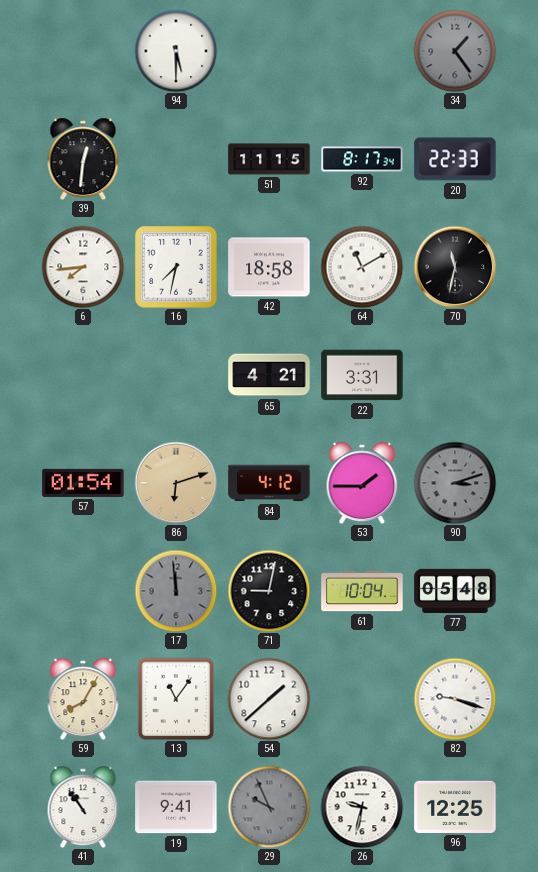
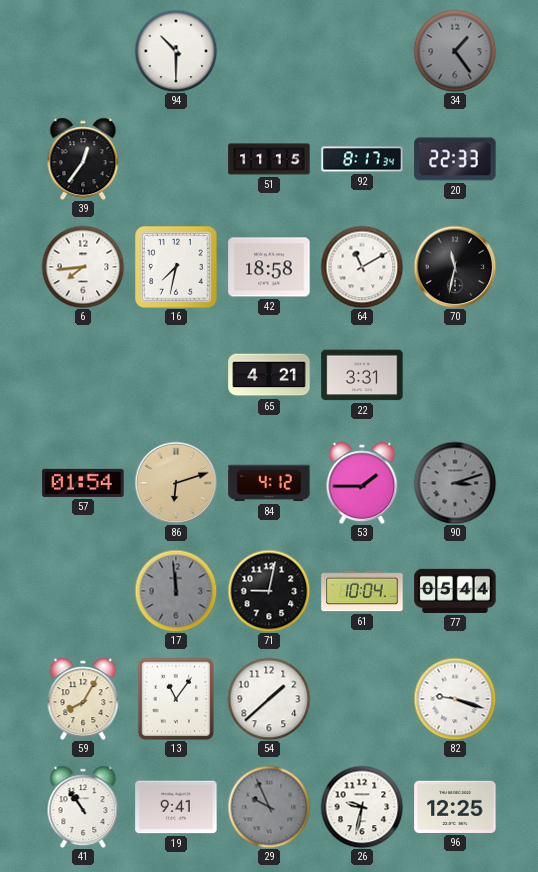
94: 5:30 -> 10:30 (176, 51)
39: 12:31 -> 12:36 (83, 159)
77: 05:48 -> 05:44 (455, 591)
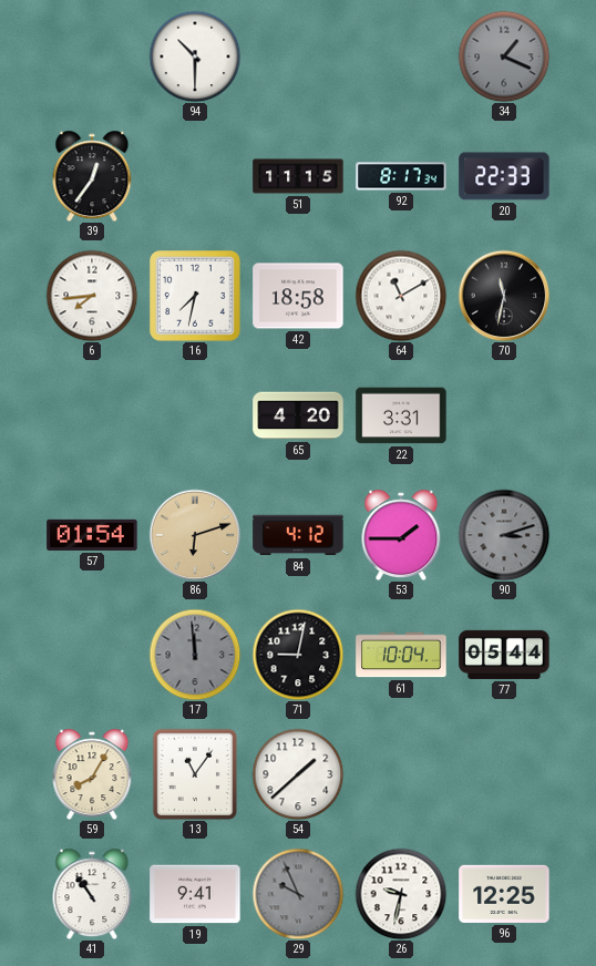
34: 1:24 -> 1:19 (504, 56)
65: 4:21 -> 4:20 (298, 415)
82: 9:18 -> none (455, 699)
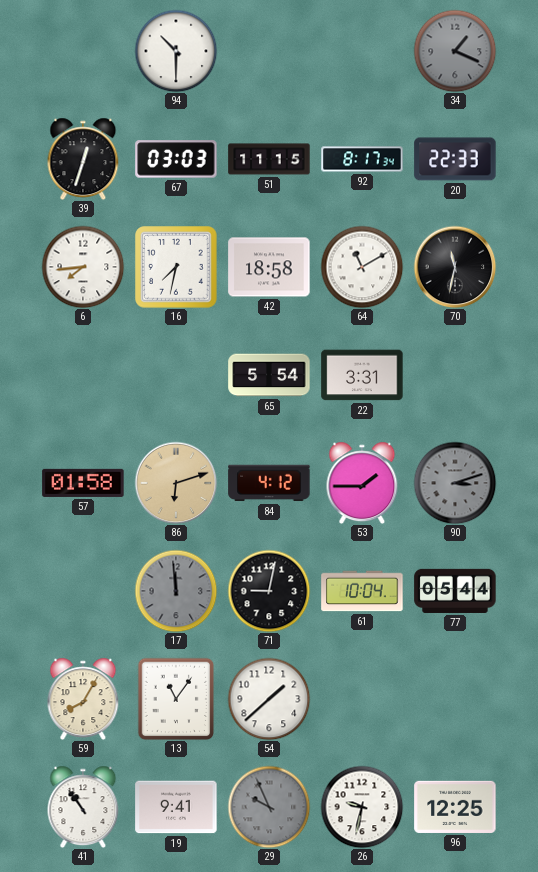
39: 12:36 -> 12:33 (83, 159)
67: none -> 03:03 (176, 159)
65: 4:20 -> 5:54 (269, 375)
57: 01:54 -> 01:58 (83, 483)
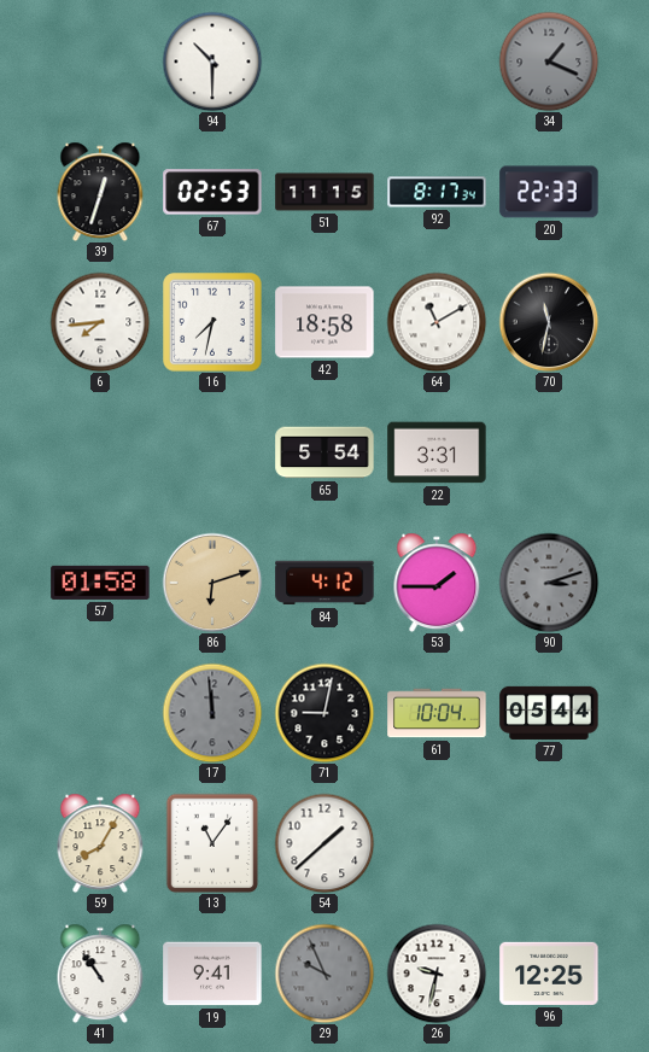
67: 03:03 -> 02:53 (212, 192)
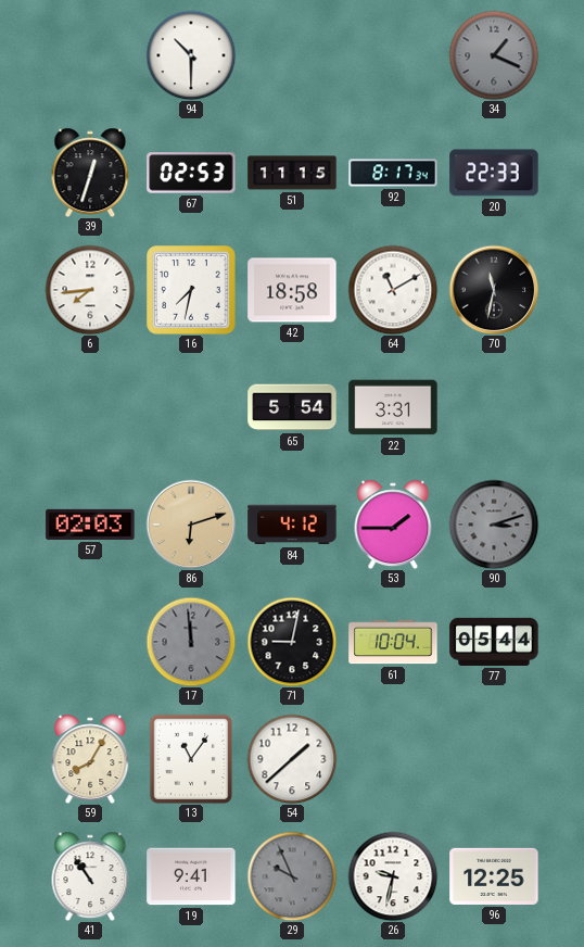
57: 01:58 -> 02:03 (90, 525)
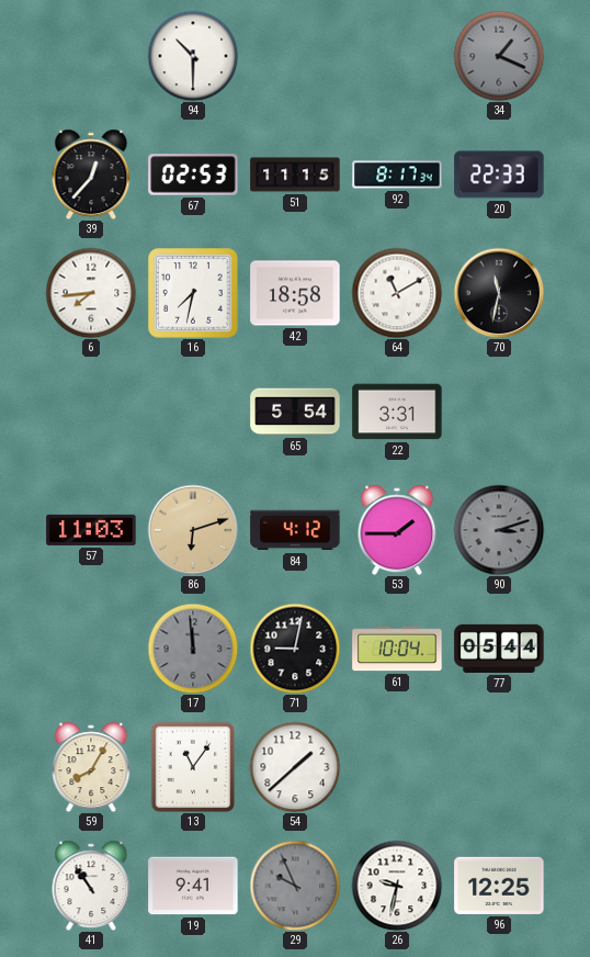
39: 12:33 -> 12:37 (91, 174)
57: 02:03 -> 11:03 (91, 530)
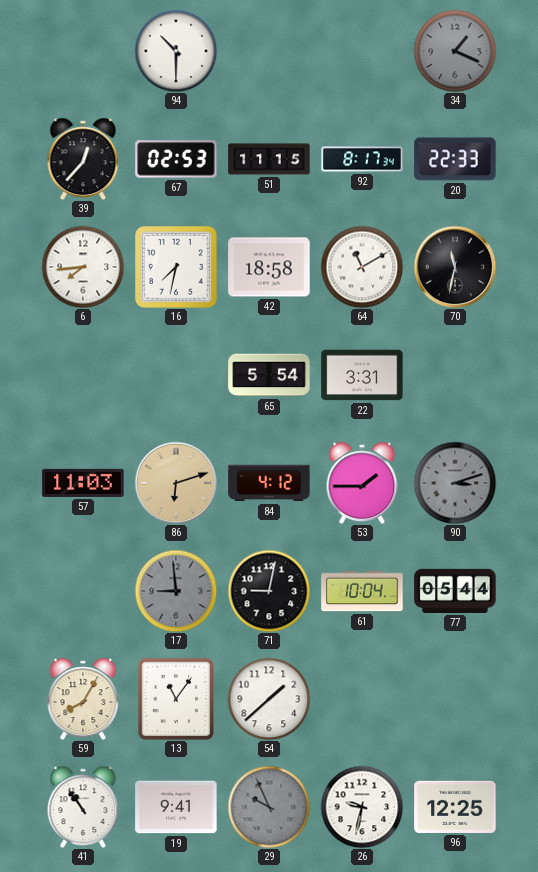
17: 11:59 -> 8:59 (176, 591)
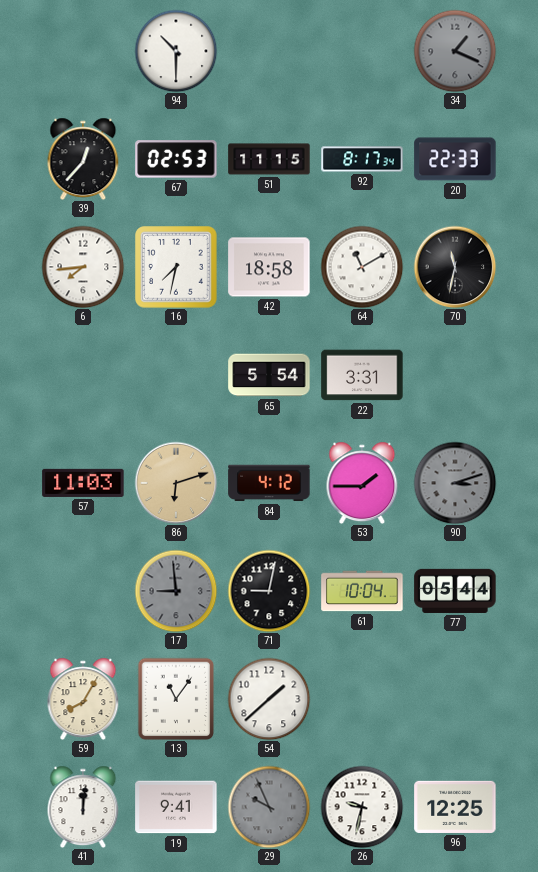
41: 10:54 -> 12:01 (83, 807)
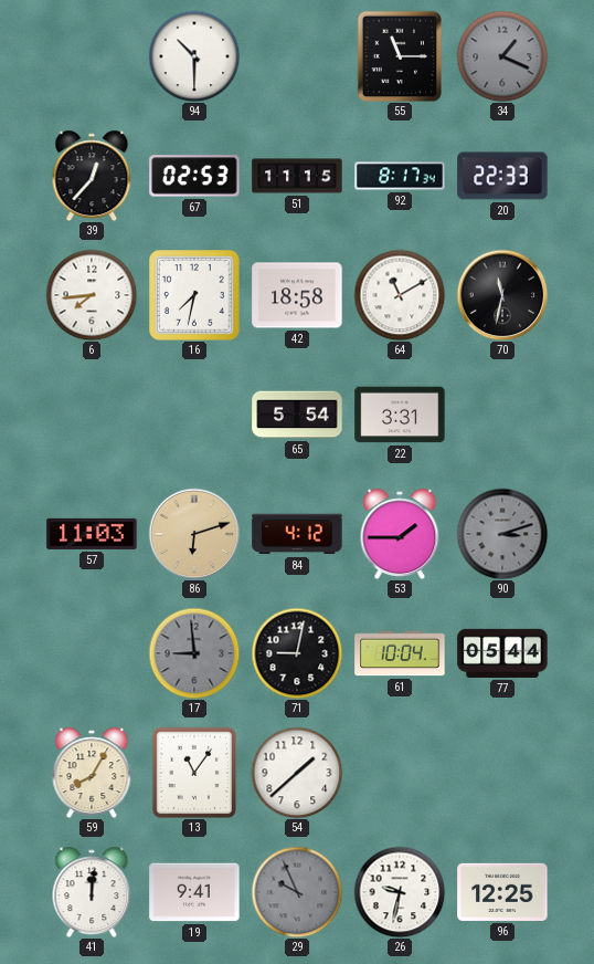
55: none -> 11:15 (400, 56)
